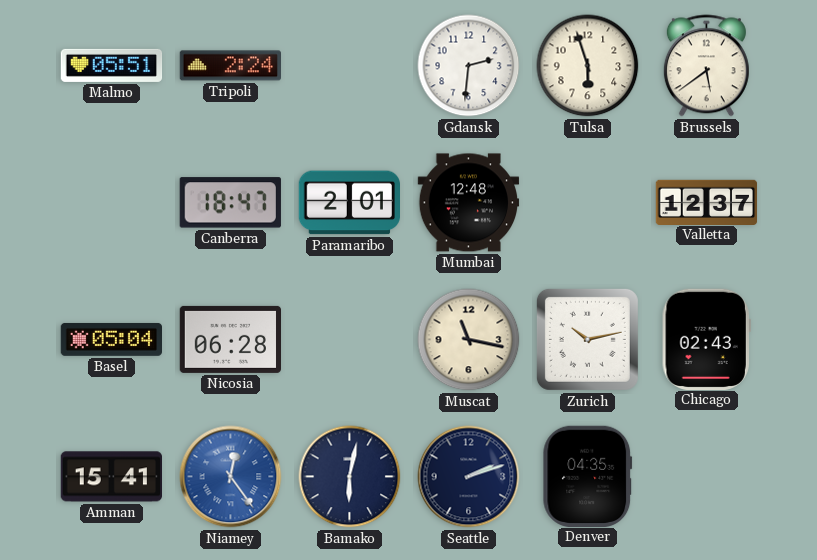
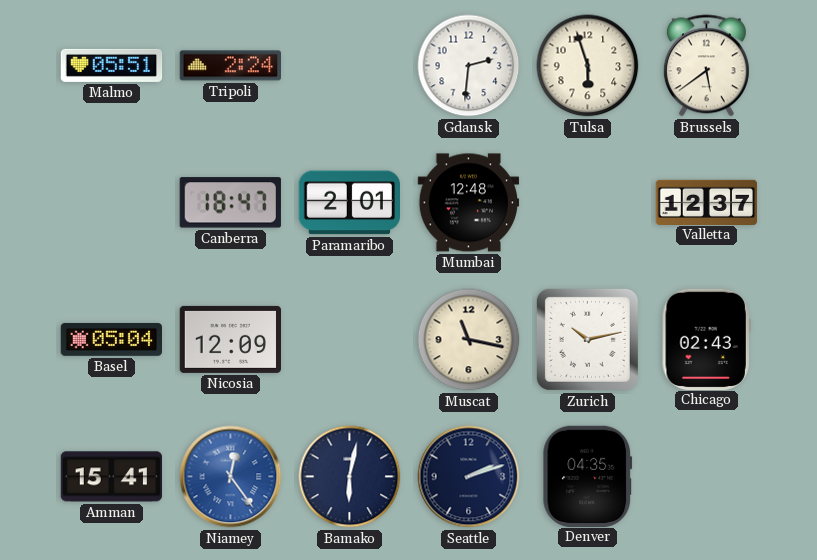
Nicosia: 06:28 -> 12:09 (230, 339)
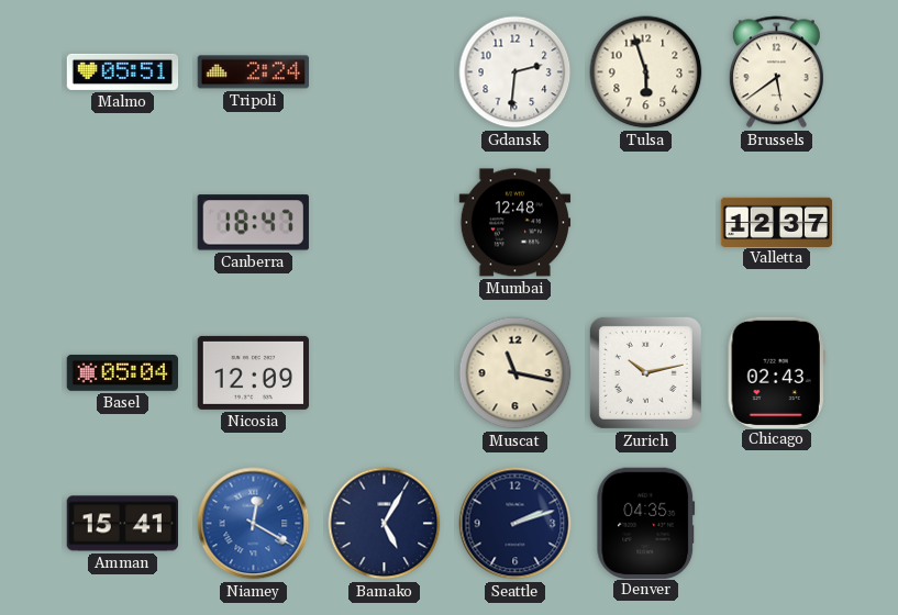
Paramaribo: 2:01 -> none (349, 203)
Niamey: 12:24 -> 12:20 (254, 524)
Bamako: 6:02 -> 5:05 (385, 524)
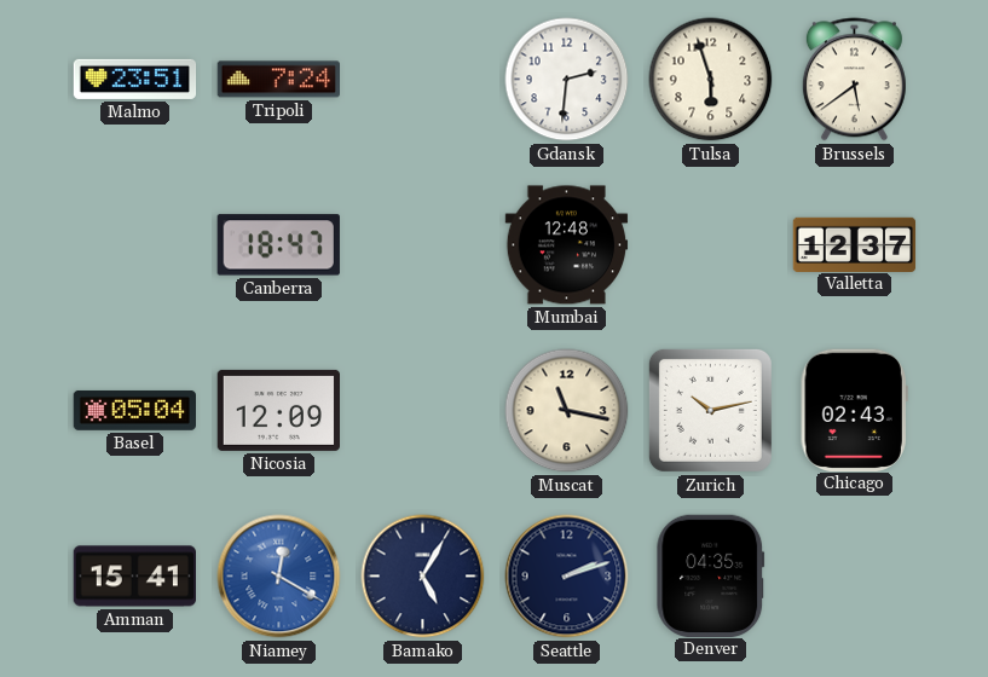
Malmo: 05:51 -> 23:51 (135, 79)
Tripoli: 2:24 -> 7:24 (278, 80)
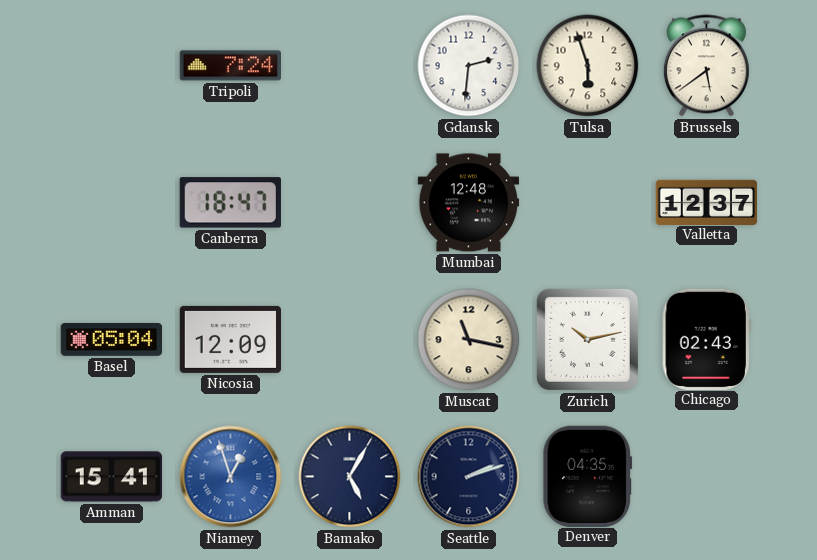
Malmo: 23:51 -> none (135, 79)
Niamey: 12:20 -> 12:57 (231, 477)
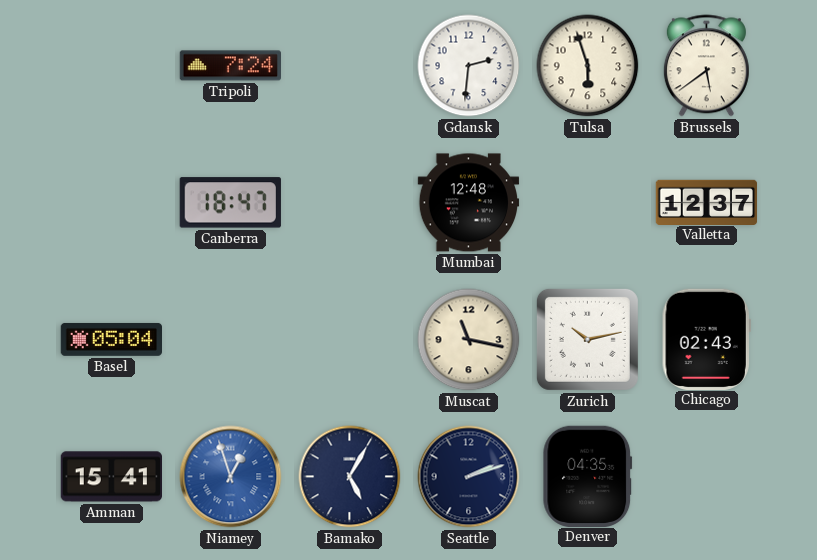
Nicosia: 12:09 -> none (230, 339)
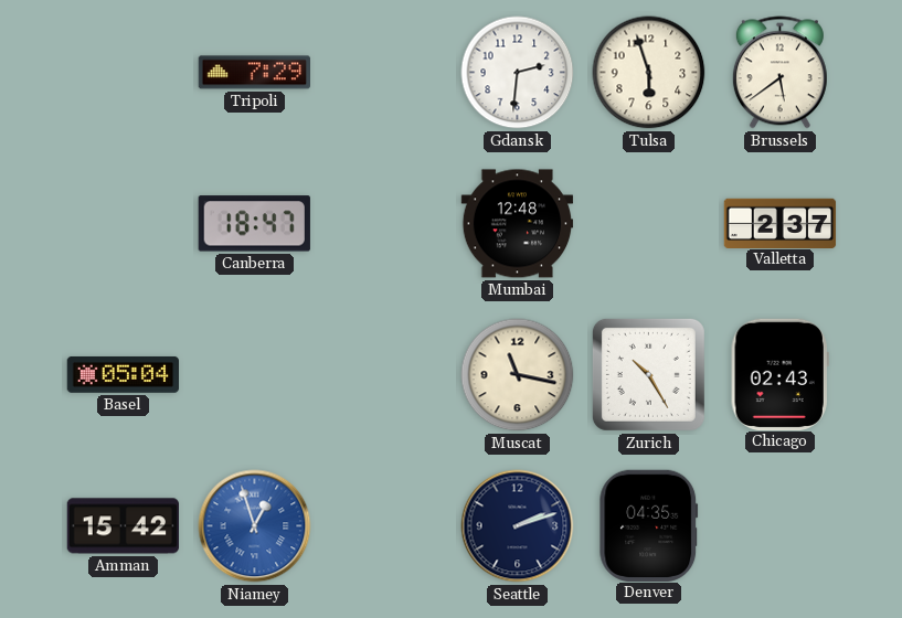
Tripoli: 7:24 -> 7:29 (254, 73)
Valletta: 12:37 -> 2:37 (781, 223)
Zurich: 10:13 -> 10:25 (648, 374)
Amman: 15:41 -> 15:42 (123, 526)
Bamako: 5:05 -> none (350, 477)
